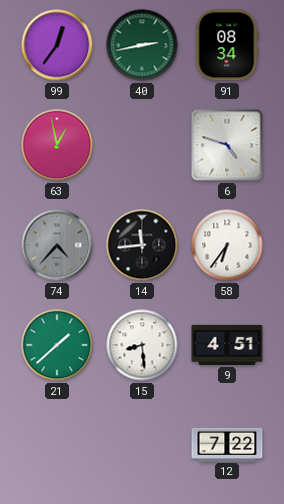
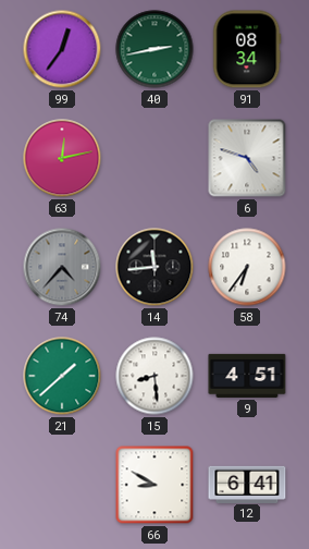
63: 12:58 -> 12:13 (62, 158)
66: none -> 8:50 (154, 485)
12: 7:22 -> 6:41 (247, 484)
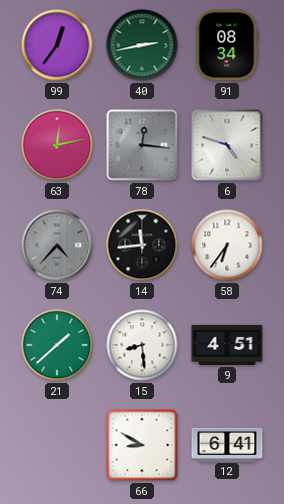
78: none -> 12:16 (142, 145)
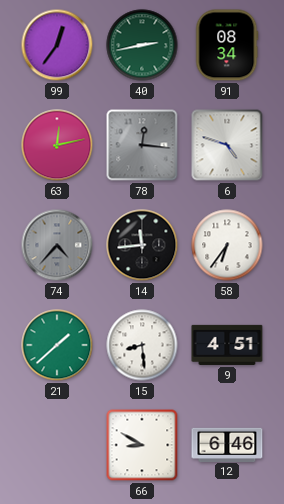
12: 6:41 -> 6:46 (227, 444)
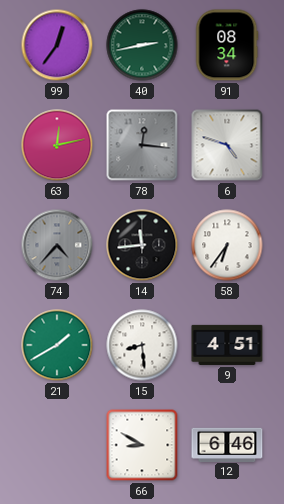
21: 1:38 -> 1:40 (57, 345)
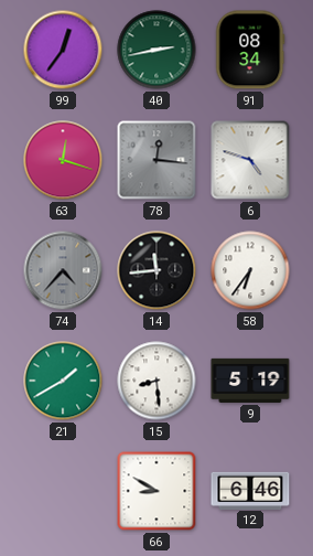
63: 12:13 -> 12:18 (63, 160)
9: 4:51 -> 5:19 (250, 381)
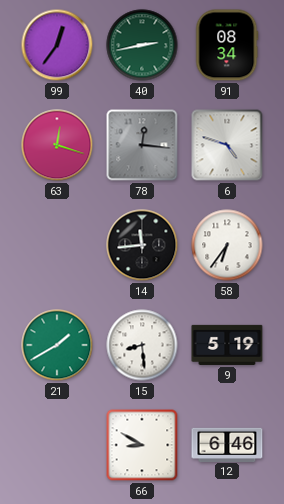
74: 4:37 -> none (63, 270)
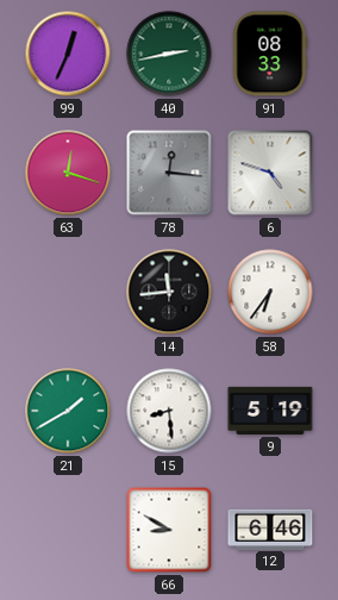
99: 12:36 -> 12:34 (68, 54)
91: 08:34 -> 08:33 (270, 54)
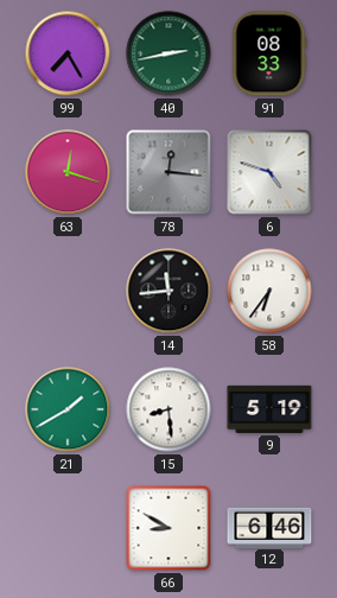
99: 12:34 -> 7:25 (68, 53)
